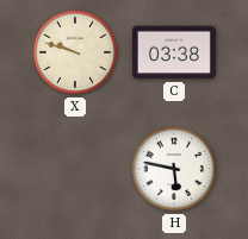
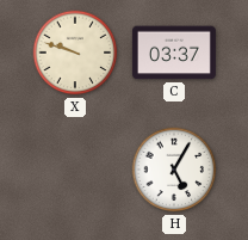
C: 03:38 -> 03:37 (174, 53)
H: 5:47 -> 5:05 (174, 170)
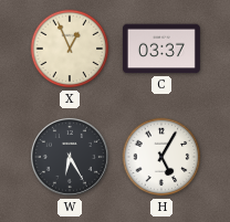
X: 9:48 -> 12:56 (70, 49)
W: none -> 6:25 (70, 157)
